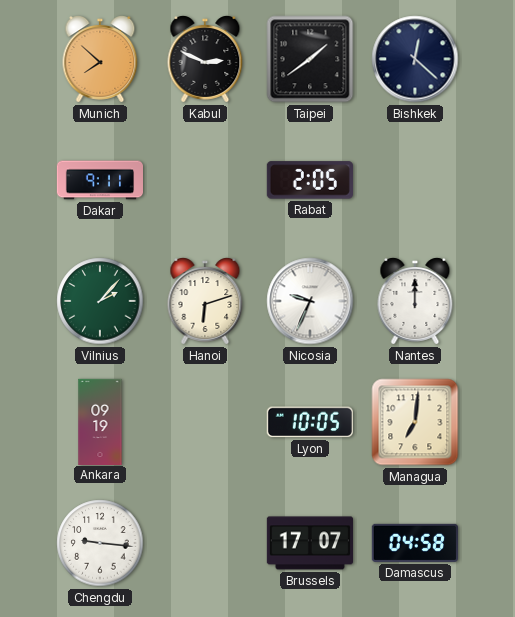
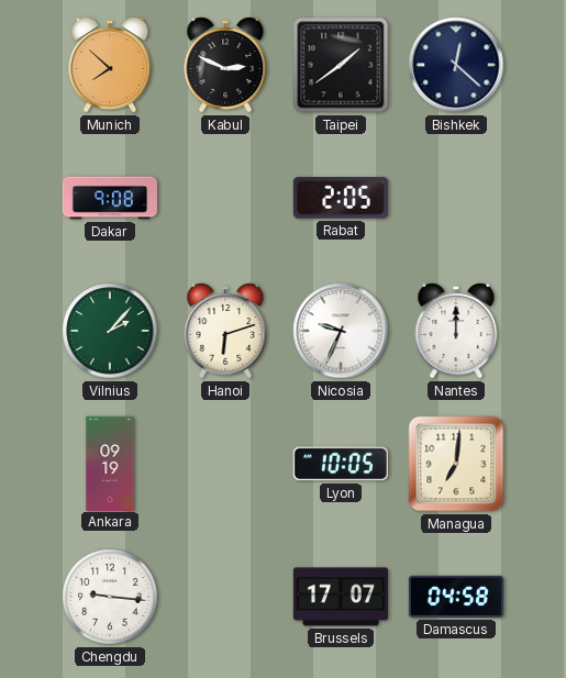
Dakar: 9:11 -> 9:08 (109, 198)
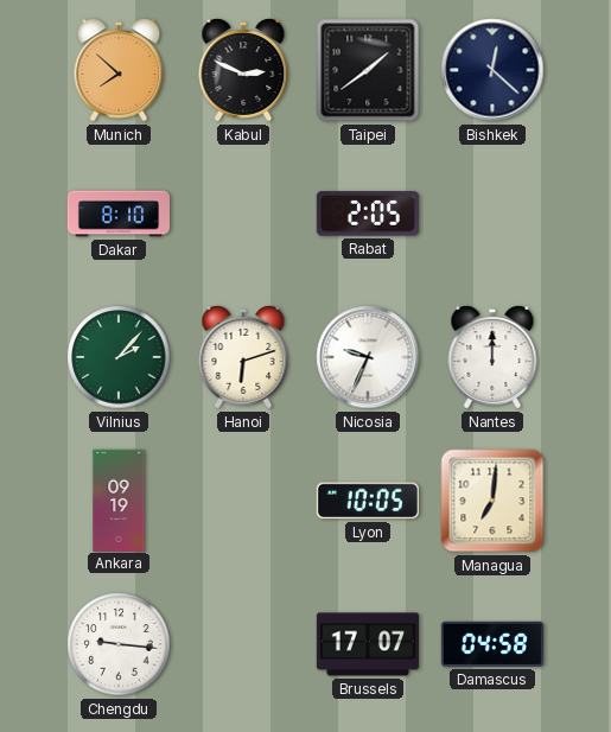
Dakar: 9:08 -> 8:10 (117, 214)
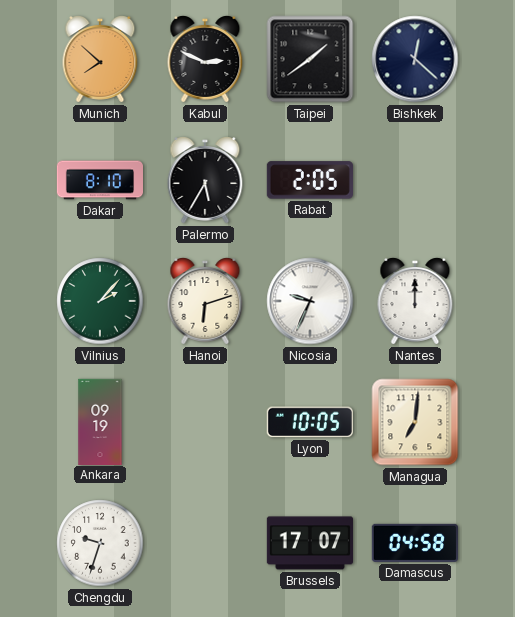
Palermo: none -> 5:35 (205, 180)
Chengdu: 9:16 -> 9:33 (100, 543)
